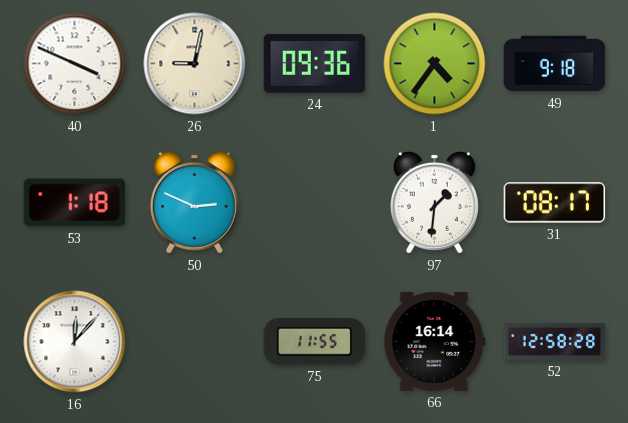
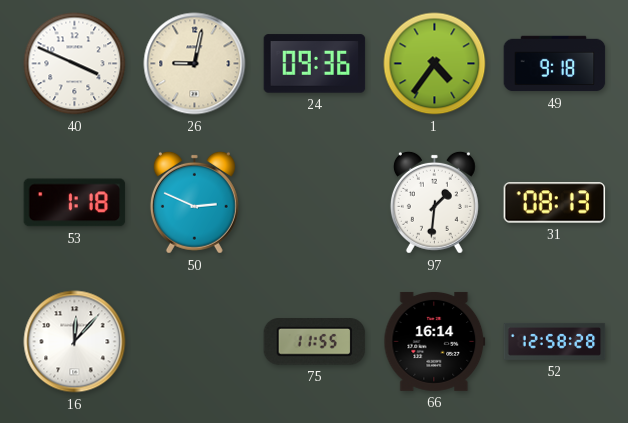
31: 08:17 -> 08:13 (555, 203)
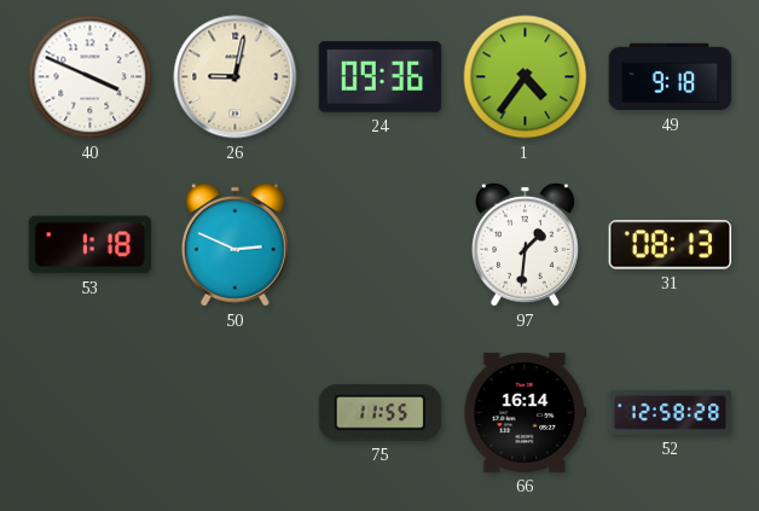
16: 12:07 -> none (75, 342)
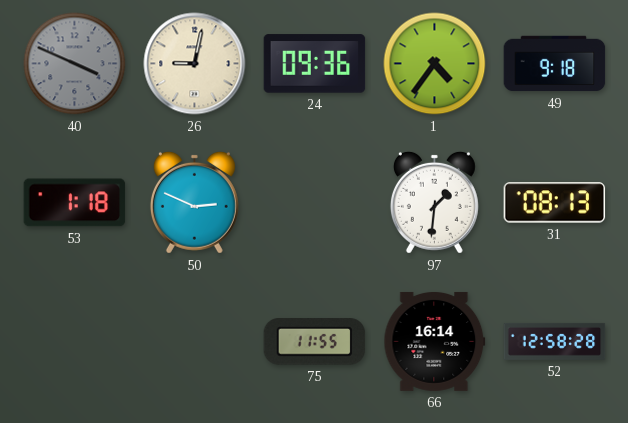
40 dial: white -> grey (75, 64)
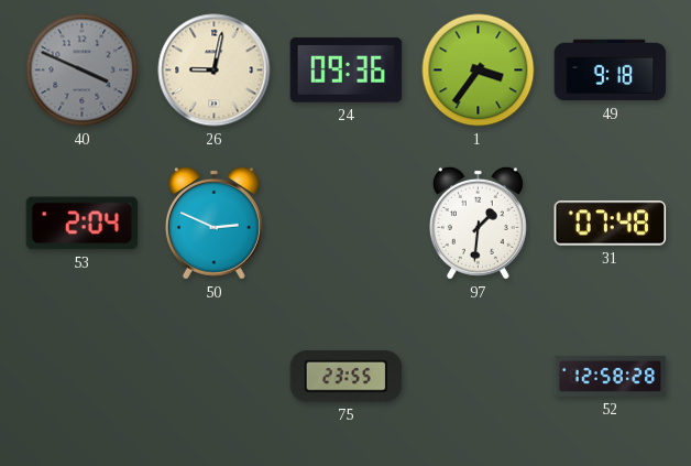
1: 4:36 -> 3:36 (479, 71)
53: 1:18 -> 2:04 (83, 224)
31: 08:13 -> 07:48 (611, 224)
75: 11:55 -> 23:55 (347, 377)
66: 16:14 -> none (435, 341)
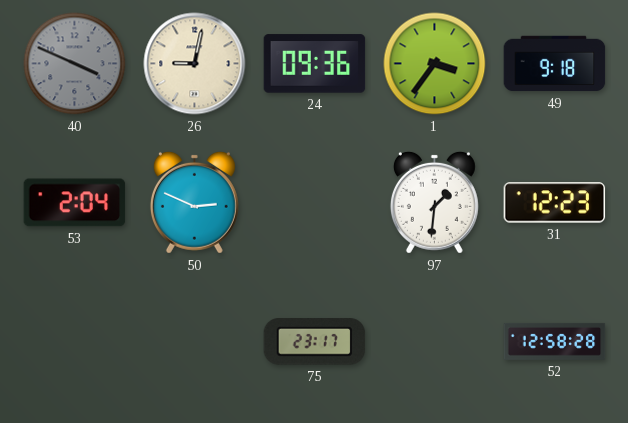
31: 07:48 -> 12:23 (555, 203)
75: 23:55 -> 23:17 (315, 342)
